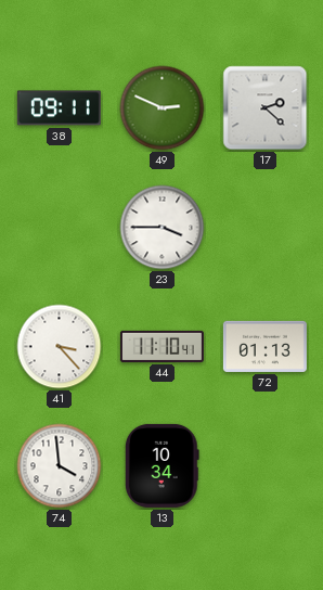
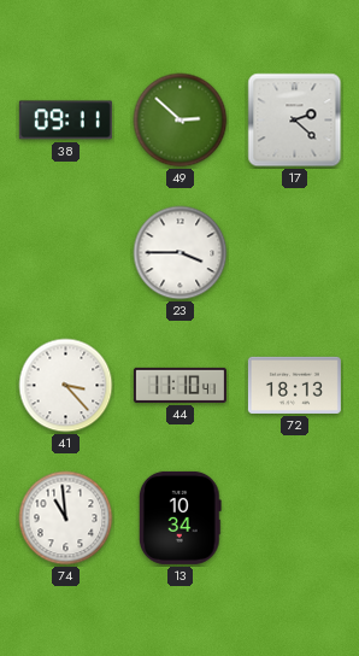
49: 2:49 -> 2:52 (181, 121)
72: 01:13 -> 18:13 (294, 385)
74: 3:59 -> 10:59 (66, 519)
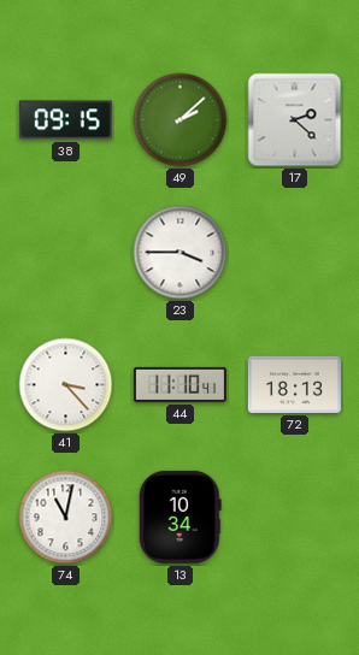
38: 09:11 -> 09:15 (65, 120)
49: 2:52 -> 2:08 (181, 120)
74: 10:59 -> 11:02 (66, 518)
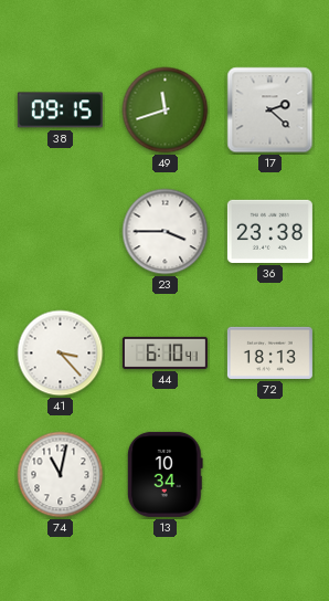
49: 2:08 -> 11:42 (166, 110)
36: none -> 23:38 (269, 231)
44: 11:10 -> 6:10 (164, 352)
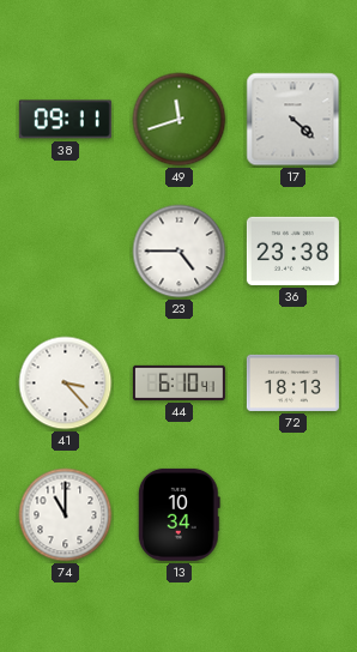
38: 09:15 -> 09:11 (65, 120)
17: 2:22 -> 4:22 (294, 120)
23: 3:45 -> 4:45 (180, 252)
74: 11:02 -> 11:00 (66, 515)
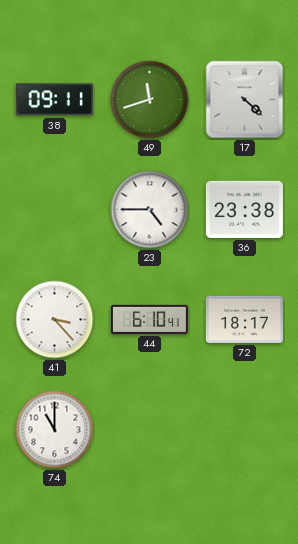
72: 18:13 -> 18:17 (244, 319)
13: 10:34 -> none (179, 514)
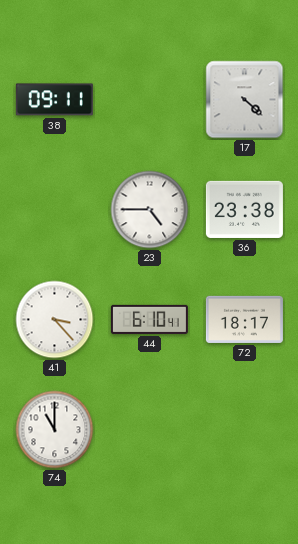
49: 11:42 -> none (150, 100)
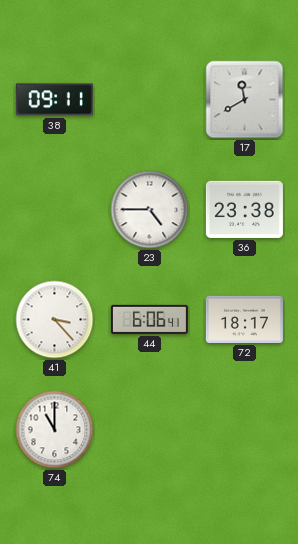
17: 4:22 -> 11:40 (245, 100)
44: 6:10 -> 6:06 (149, 319)
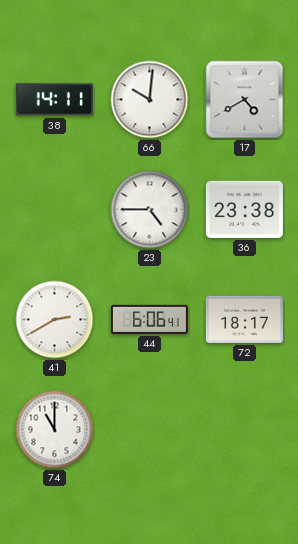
38: 09:11 -> 14:11 (54, 100)
66: none -> 10:01 (150, 100)
17: 11:40 -> 4:40 (245, 100)
41: 3:23 -> 2:40 (55, 320)
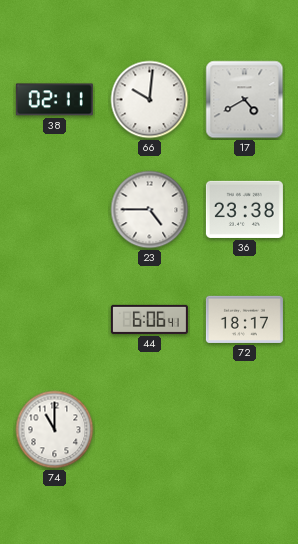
38: 14:11 -> 02:11 (54, 100)
41: 2:40 -> none (55, 320)
